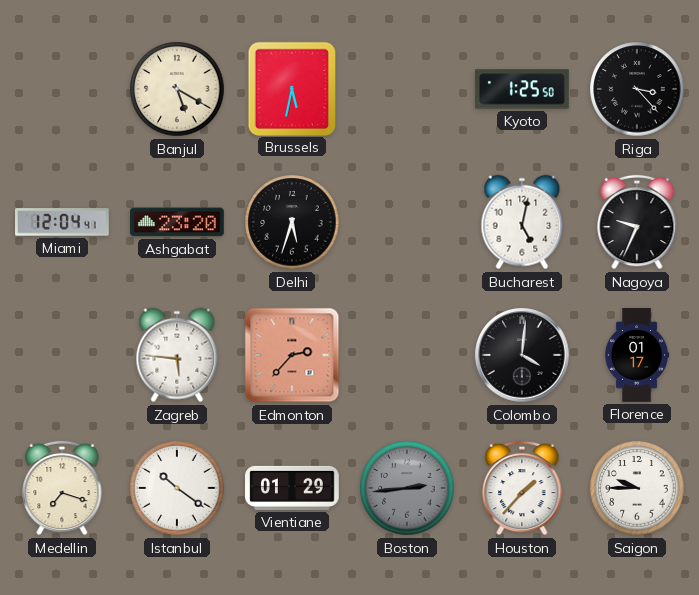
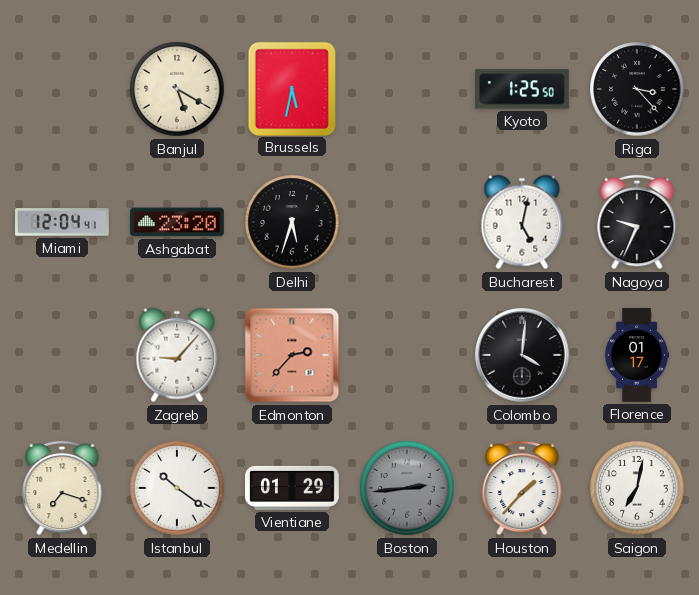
Zagreb: 5:46 -> 9:07 (177, 355)
Saigon: 9:45 -> 7:02 (637, 488)
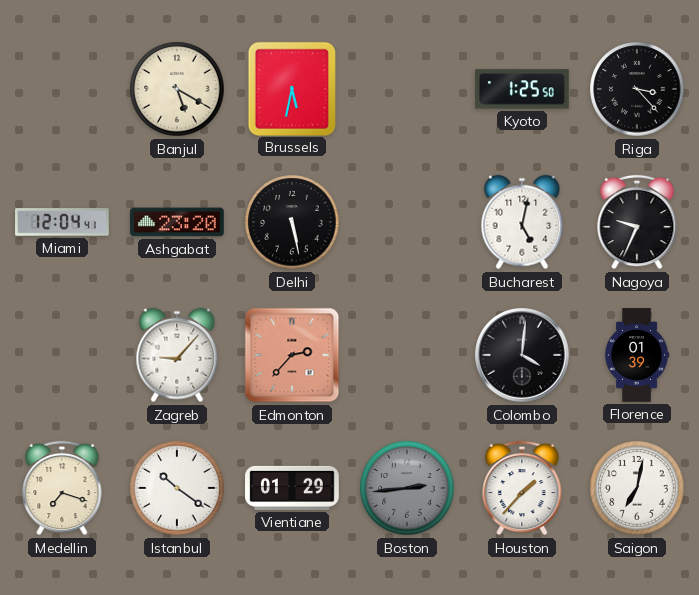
Delhi: 5:33 -> 5:28 (292, 222)
Florence: 01:17 -> 01:39 (637, 355)
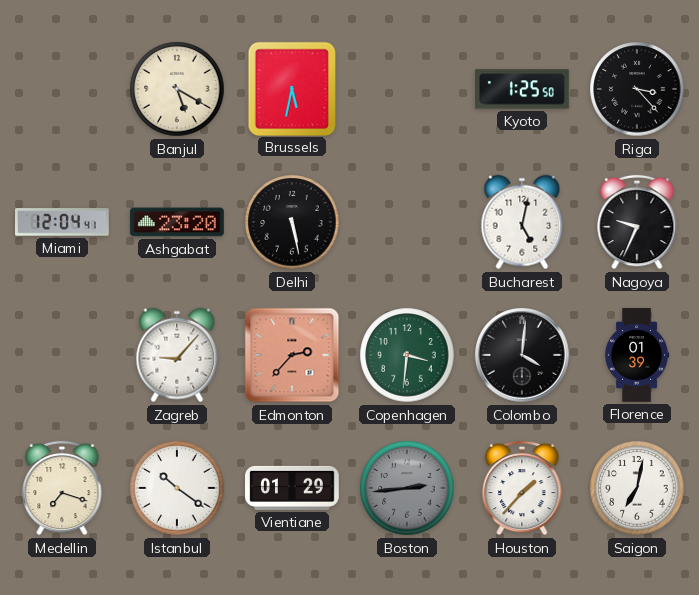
Copenhagen: none -> 3:31 (407, 355)
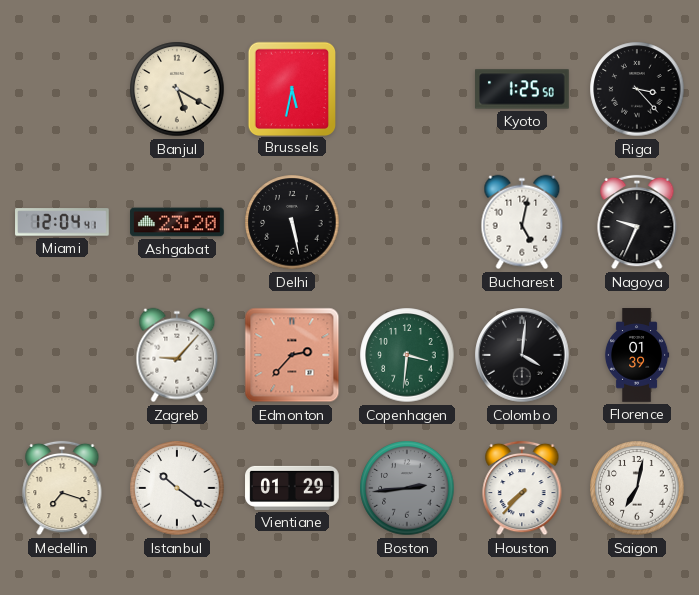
Houston: 1:37 -> 7:37 (522, 488)
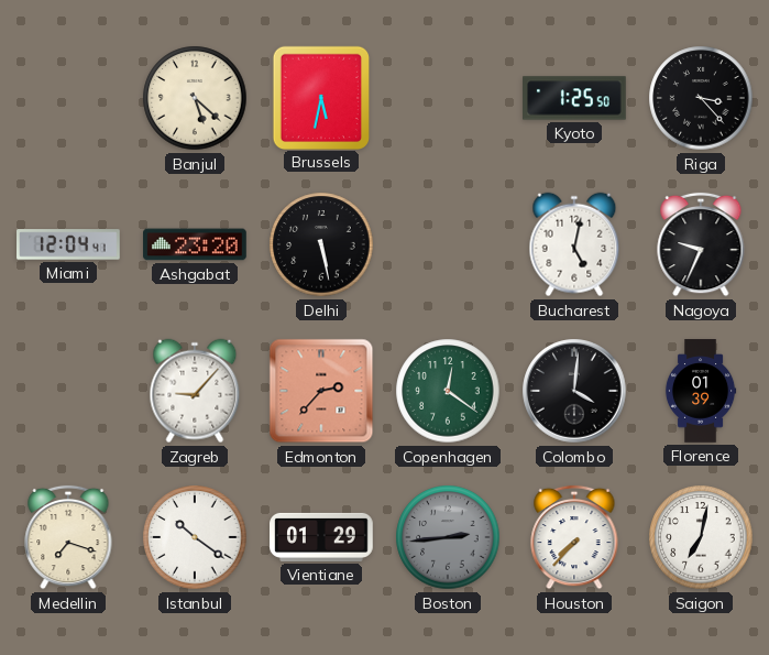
Banjul: 5:20 -> 5:22 (195, 98)
Copenhagen: 3:31 -> 12:21 (448, 391)
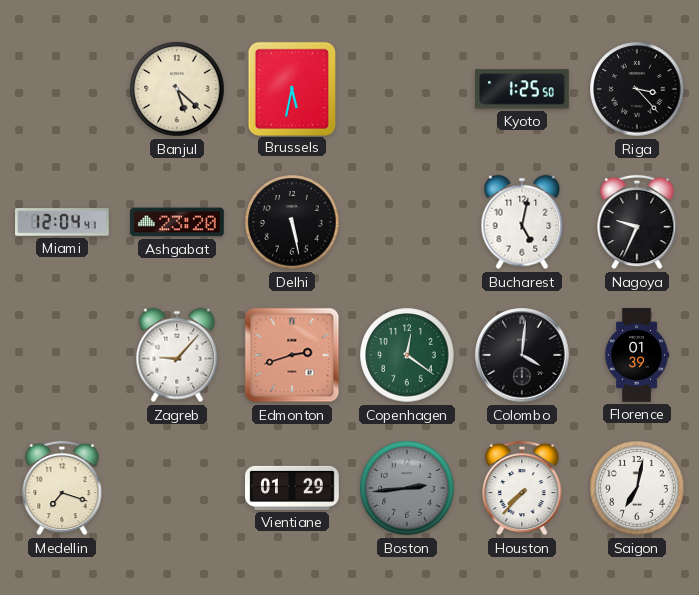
Edmonton: 2:37 -> 2:42 (292, 355)
Istanbul: 10:21 -> none (195, 537)
